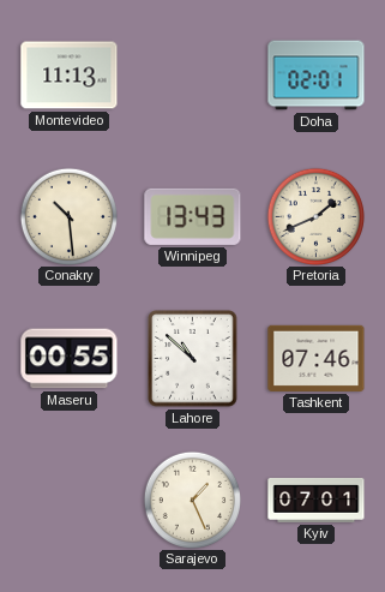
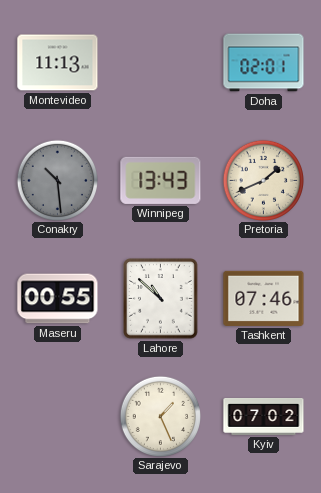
Conakry dial: cream -> grey (57, 180)
Kyiv: 07:01 -> 07:02 (264, 417)
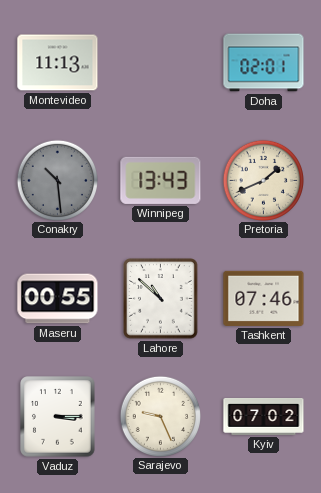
Vaduz: none -> 3:15 (58, 417)
Sarajevo: 1:26 -> 9:26 (160, 416)
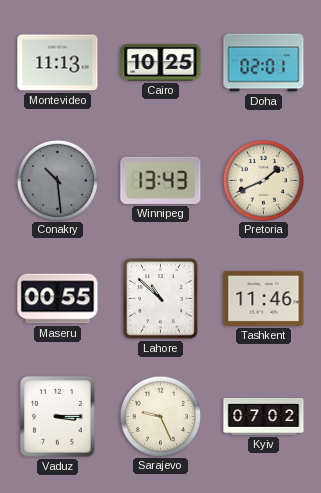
Cairo: none -> 10:25 (161, 63)
Tashkent: 07:46 -> 11:46 (264, 298)
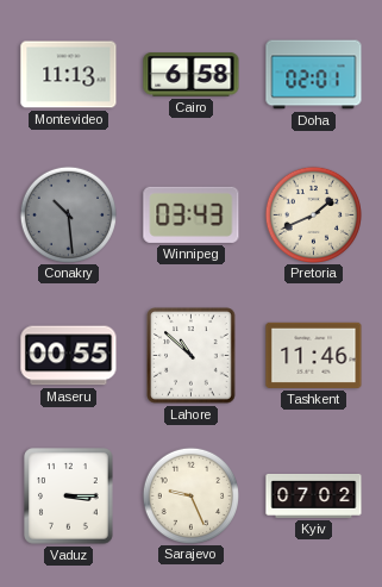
Cairo: 10:25 -> 6:58 (192, 75)
Winnipeg: 13:43 -> 03:43 (192, 214)
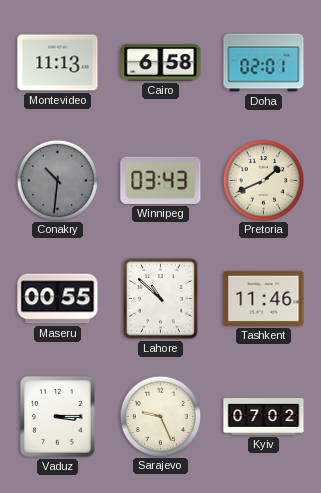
Conakry: 10:29 -> 10:31 (57, 180)
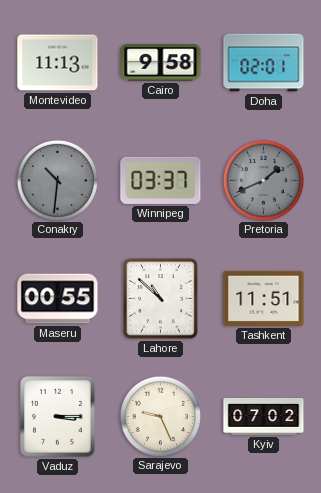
Cairo: 6:58 -> 9:58 (161, 63)
Winnipeg: 03:43 -> 03:37 (161, 180)
Pretoria dial: cream -> grey (263, 180)
Tashkent: 11:46 -> 11:51 (264, 298)
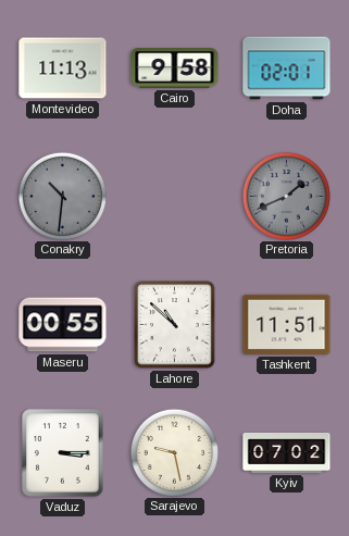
Winnipeg: 03:37 -> none (161, 180)
Sarajevo: 9:26 -> 9:28 (174, 452)
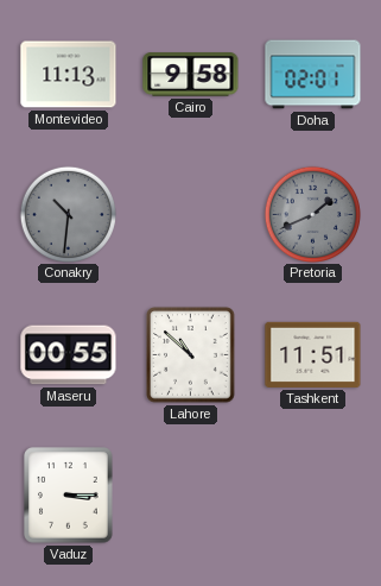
Sarajevo: 9:28 -> none (174, 452)
Kyiv: 07:02 -> none (287, 453)
